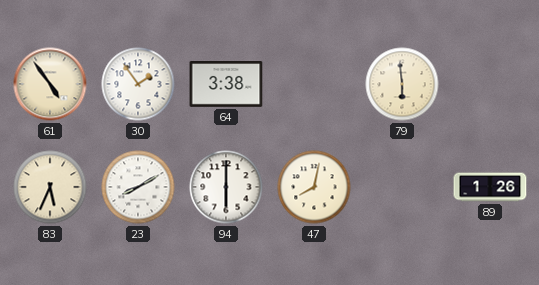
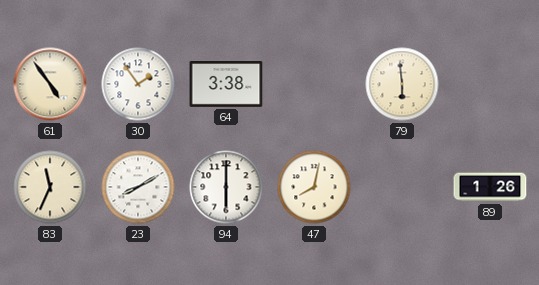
83: 5:34 -> 11:34 (50, 187)
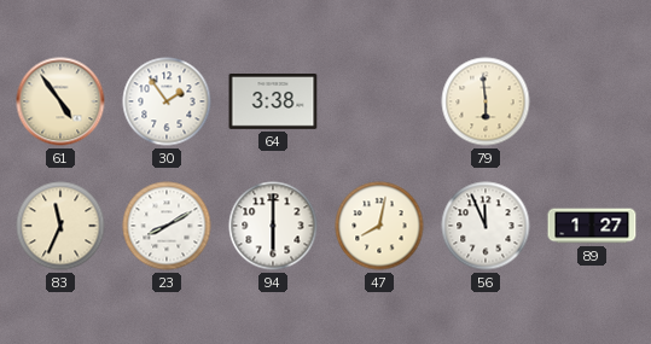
56: none -> 11:56 (486, 226)
89: 1:26 -> 1:27 (592, 226)
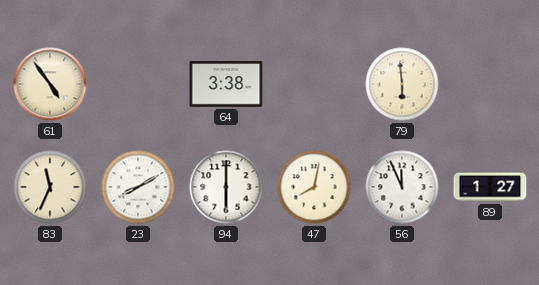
30: 1:54 -> none (167, 101)
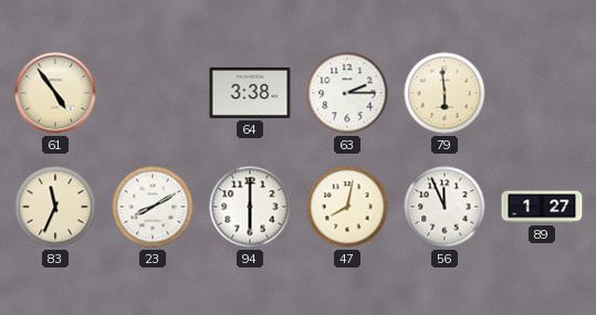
63: none -> 2:15 (347, 93)
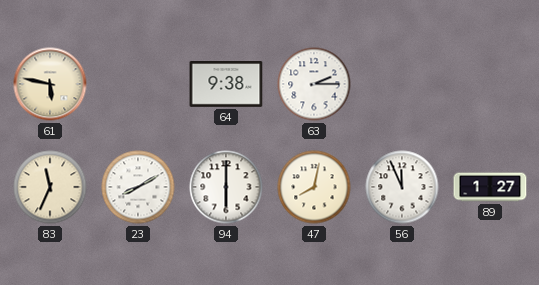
61: 4:54 -> 5:47 (50, 84)
64: 3:38 -> 9:38 (226, 85)
79: 5:59 -> none (445, 93)
